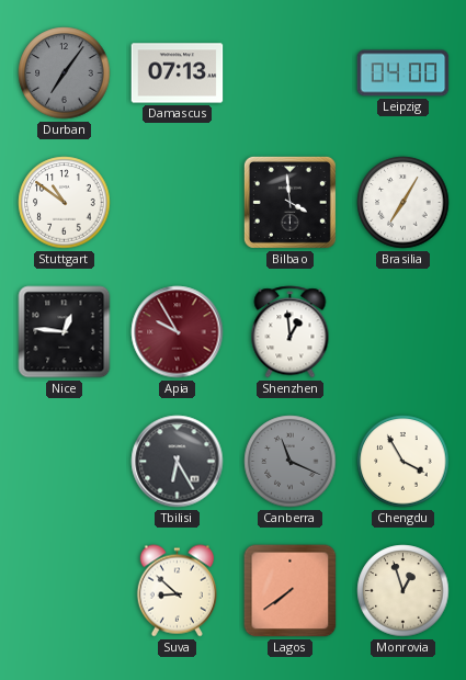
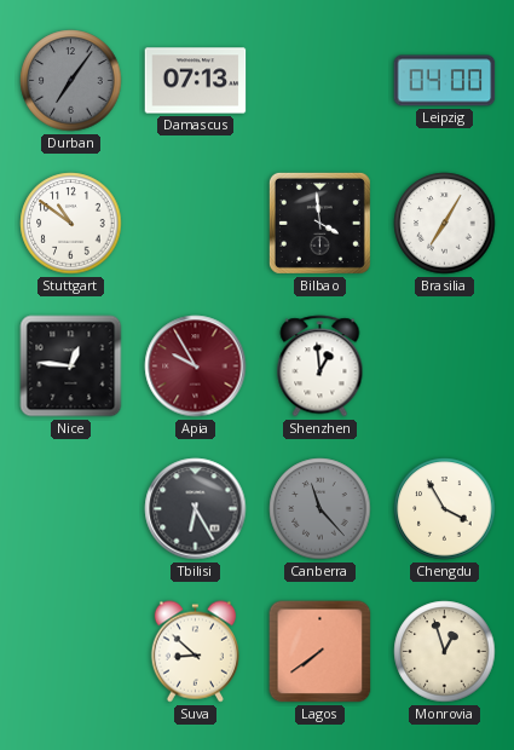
Canberra: 11:19 -> 11:23 (320, 509)
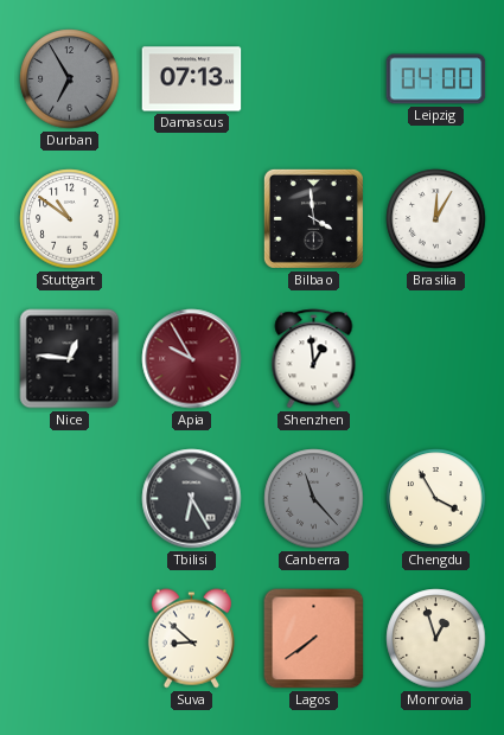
Durban: 7:06 -> 6:55 (70, 79)
Brasilia: 7:05 -> 12:05 (436, 219)
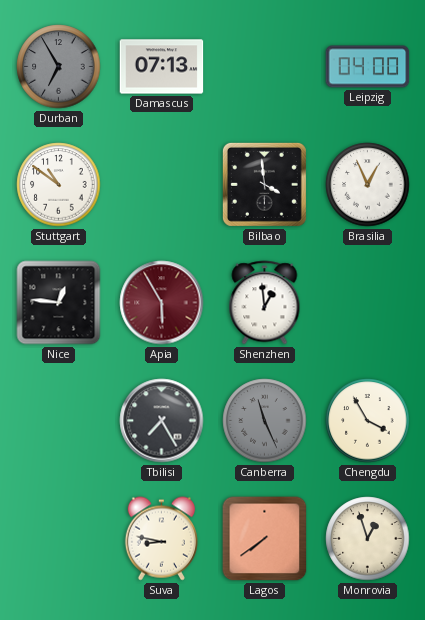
Brasilia: 12:05 -> 12:56 (368, 185)
Apia: 9:55 -> 5:55 (162, 303)
Tbilisi: 6:25 -> 7:25 (162, 421)
Canberra: 11:23 -> 11:26 (265, 421)
Suva: 8:52 -> 8:47 (161, 539)
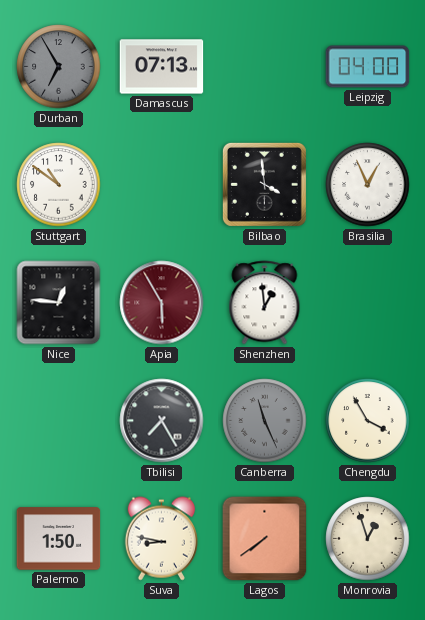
Palermo: none -> 1:50 (59, 539)
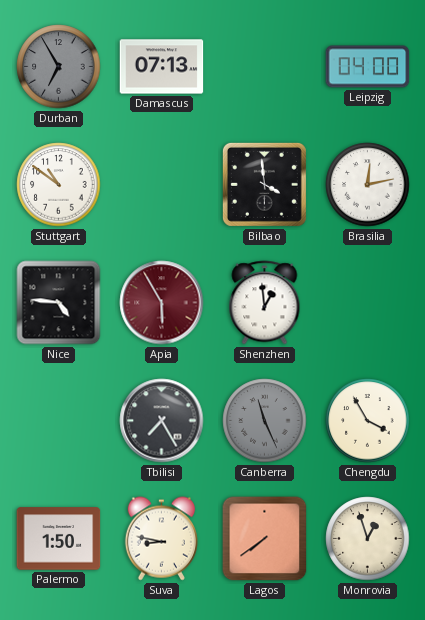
Brasilia: 12:56 -> 12:13 (368, 185)
Nice: 12:46 -> 4:46 (59, 303)
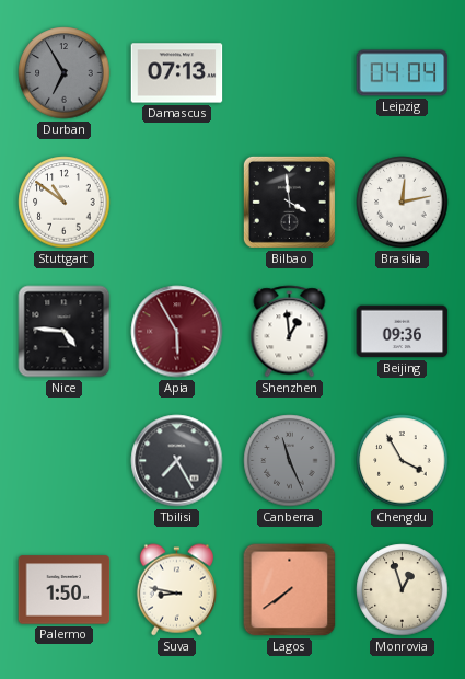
Leipzig: 04:00 -> 04:04 (403, 73)
Beijing: none -> 09:36 (403, 332)
